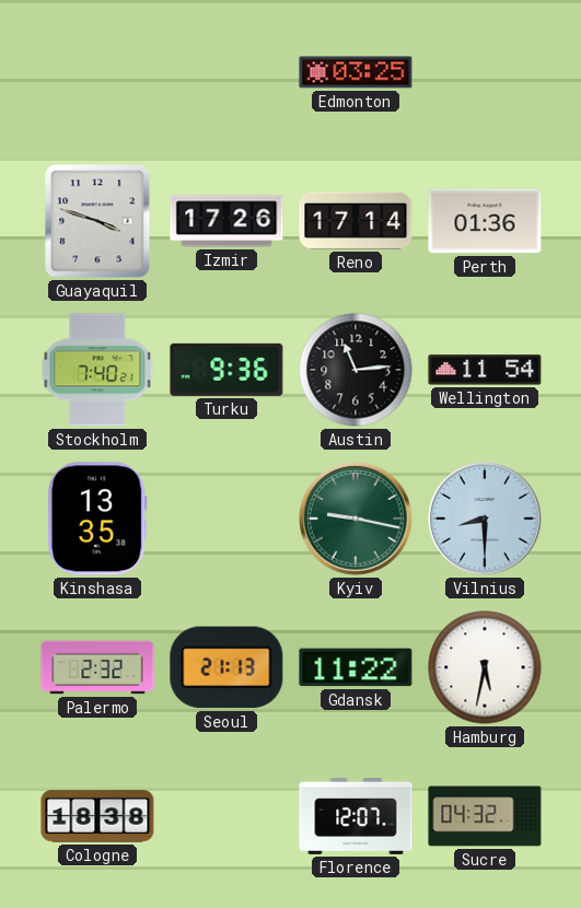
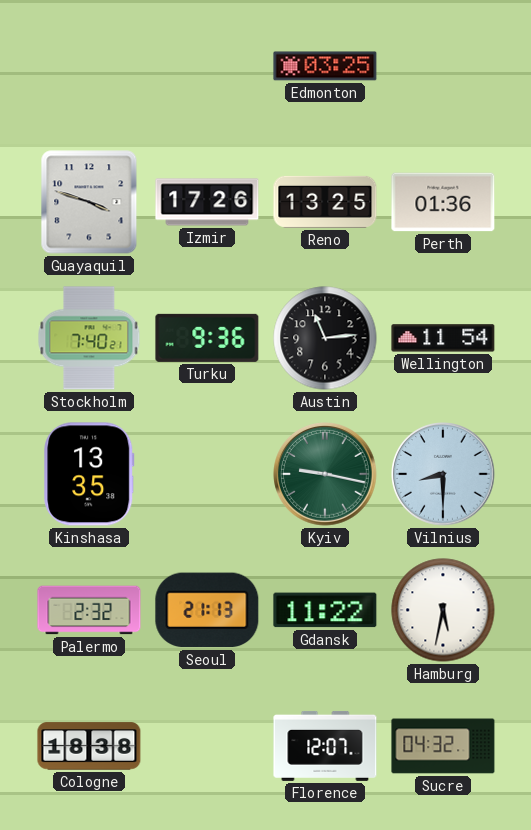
Reno: 17:14 -> 13:25 (325, 202)
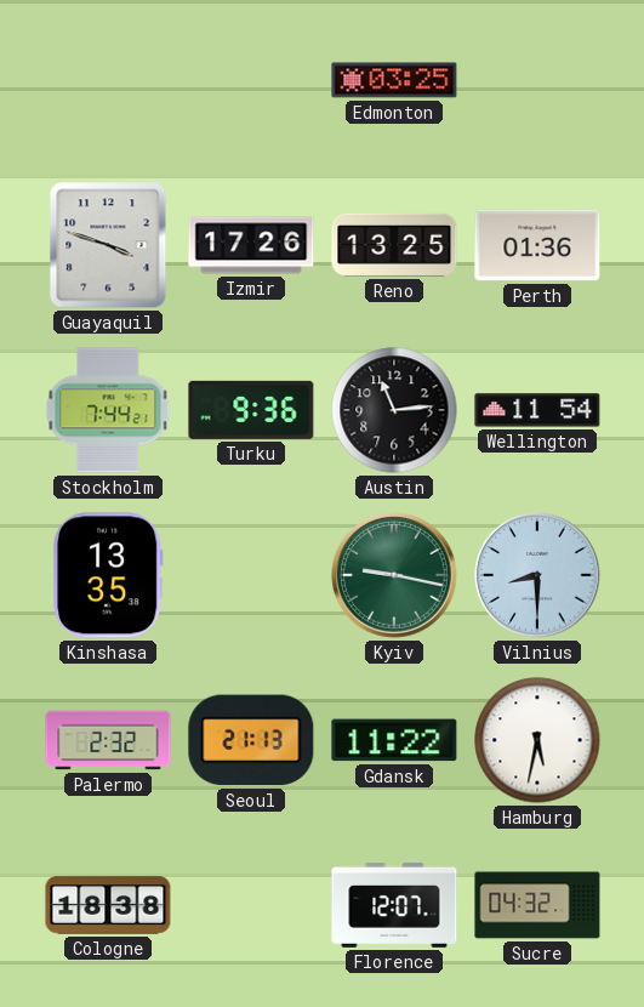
Stockholm: 7:40 -> 7:44 (108, 410)
